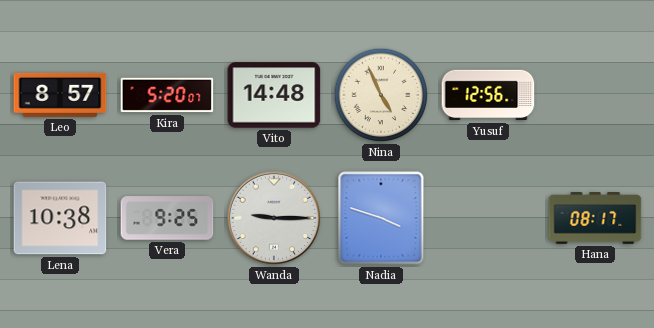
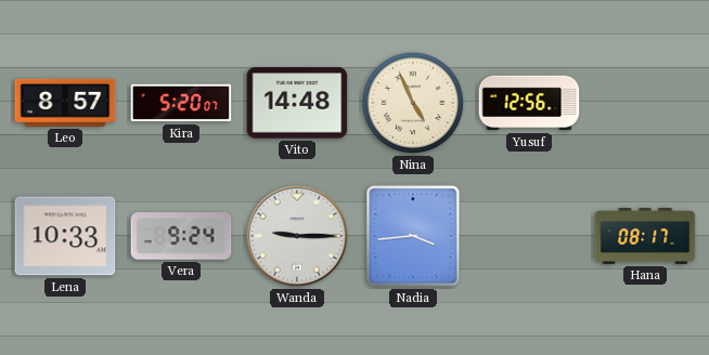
Lena: 10:38 -> 10:33 (65, 236)
Vera: 9:25 -> 9:24 (181, 236)
Nadia: 3:48 -> 3:44 (413, 236)
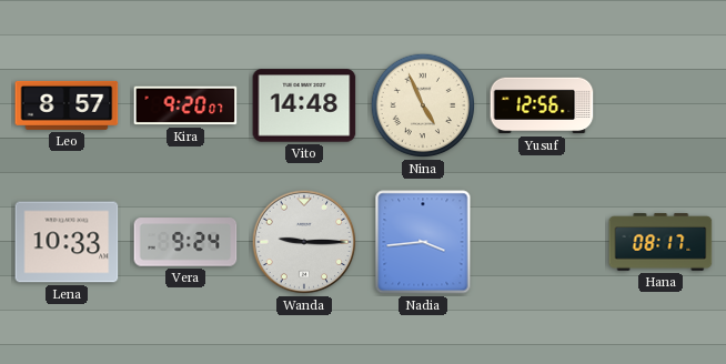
Kira: 5:20 -> 9:20 (185, 105)
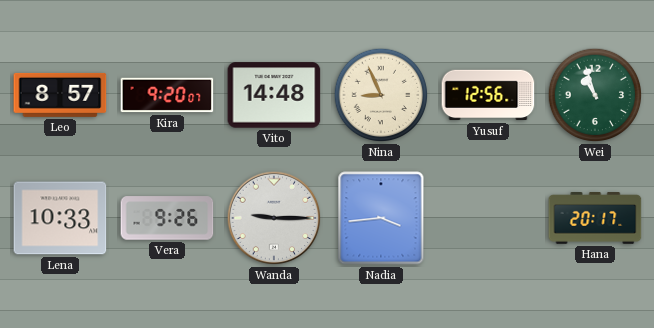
Nina: 4:56 -> 8:56 (381, 95)
Wei: none -> 10:57 (595, 95)
Vera: 9:24 -> 9:26 (167, 218)
Hana: 08:17 -> 20:17 (595, 219)
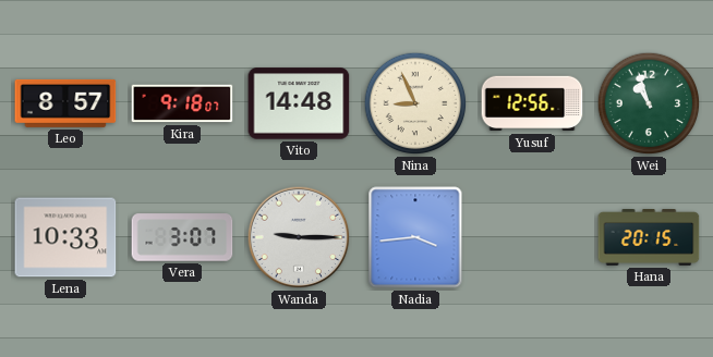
Kira: 9:20 -> 9:18 (182, 103)
Vera: 9:26 -> 3:07 (182, 237)
Hana: 20:17 -> 20:15 (649, 238)
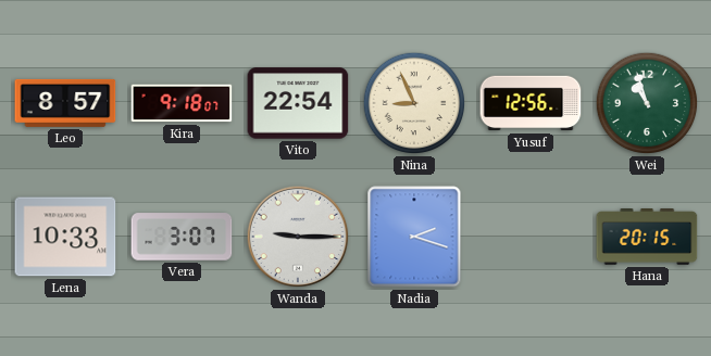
Vito: 14:48 -> 22:54 (298, 103)
Nadia: 3:44 -> 2:18 (414, 237)
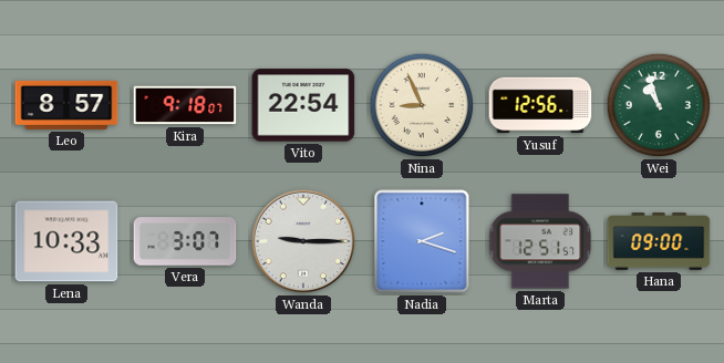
Marta: none -> 12:51 (540, 241)
Hana: 20:15 -> 09:00 (659, 242)
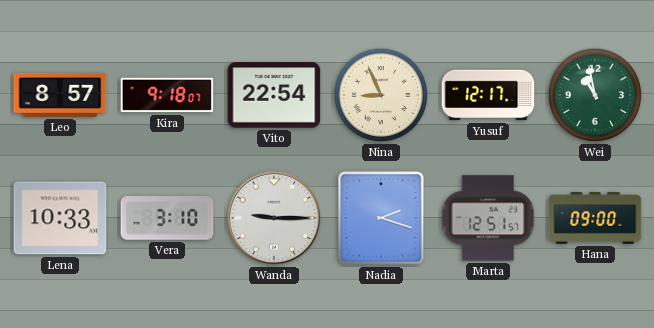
Yusuf: 12:56 -> 12:17 (488, 95)
Wei: 10:57 -> 10:58 (595, 95)
Vera: 3:07 -> 3:10 (167, 218)
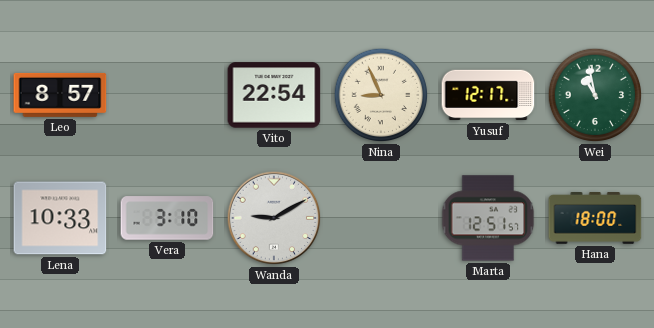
Kira: 9:18 -> none (167, 95)
Wanda: 9:15 -> 9:10 (274, 218)
Nadia: 2:18 -> none (381, 218)
Hana: 09:00 -> 18:00 (595, 219)
